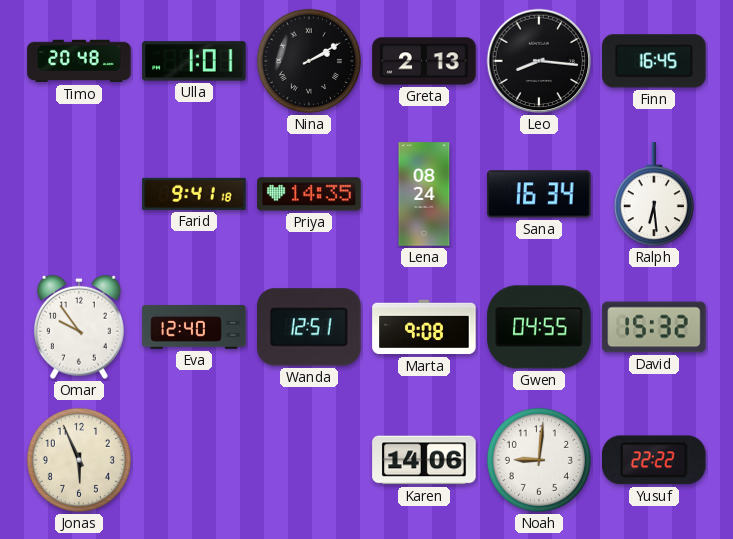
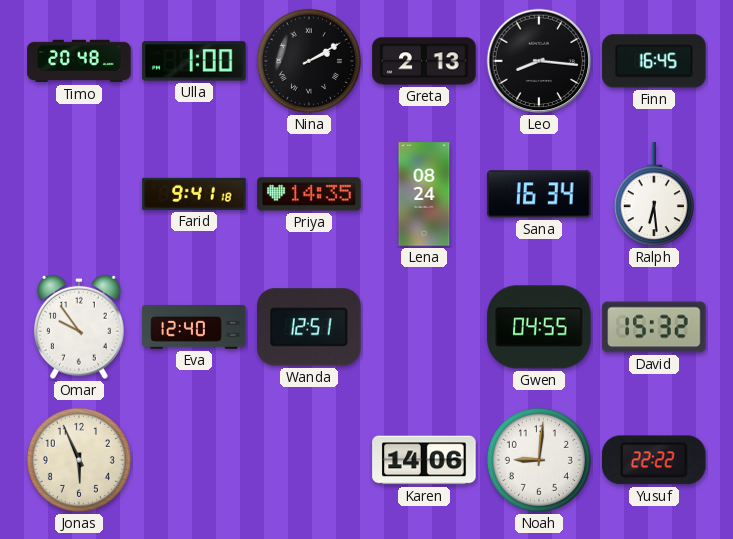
Ulla: 1:01 -> 1:00 (194, 61)
Marta: 9:08 -> none (424, 327)
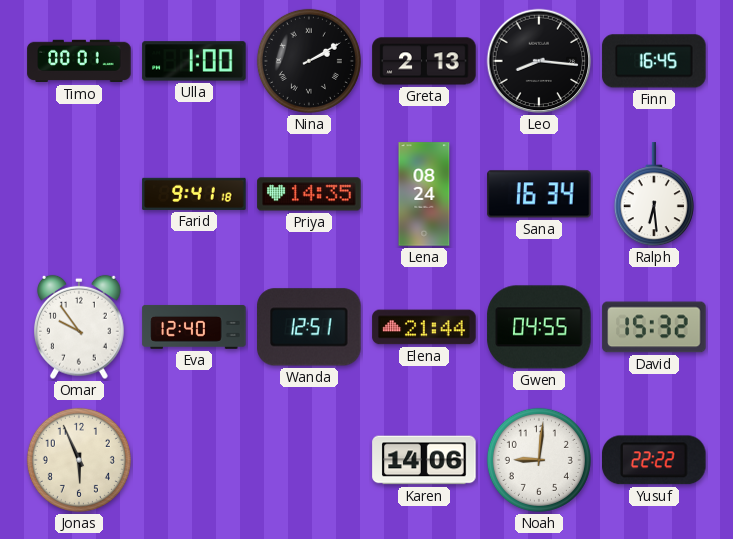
Timo: 20:48 -> 00:01 (79, 61)
Elena: none -> 21:44 (424, 327)
